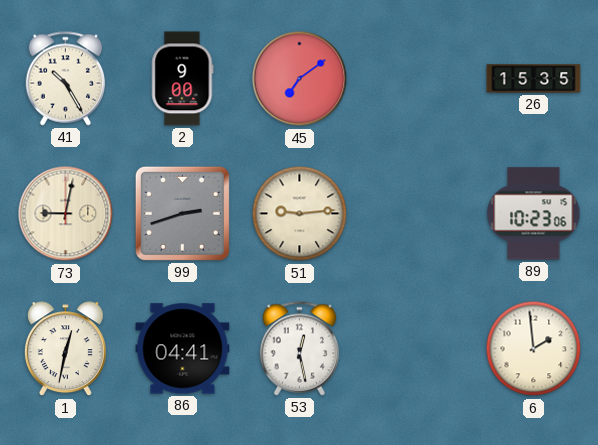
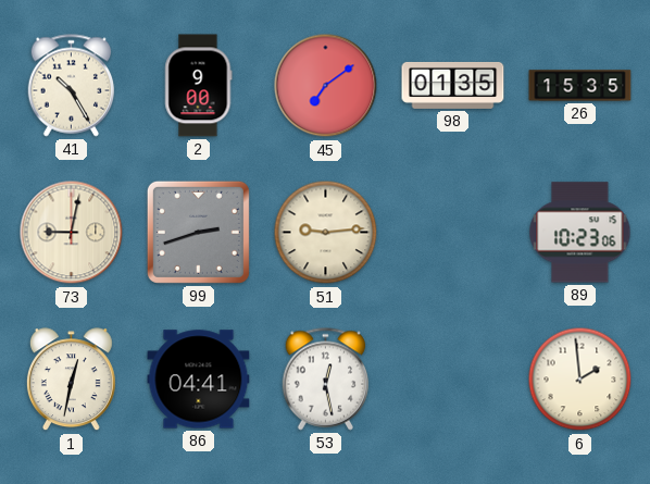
98: none -> 01:35 (453, 85)
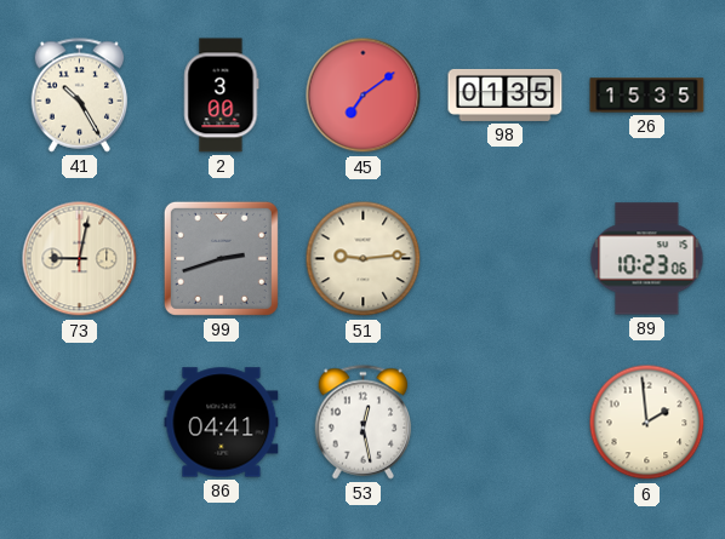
2: 9:00 -> 3:00 (222, 96)
1: 12:32 -> none (71, 380)
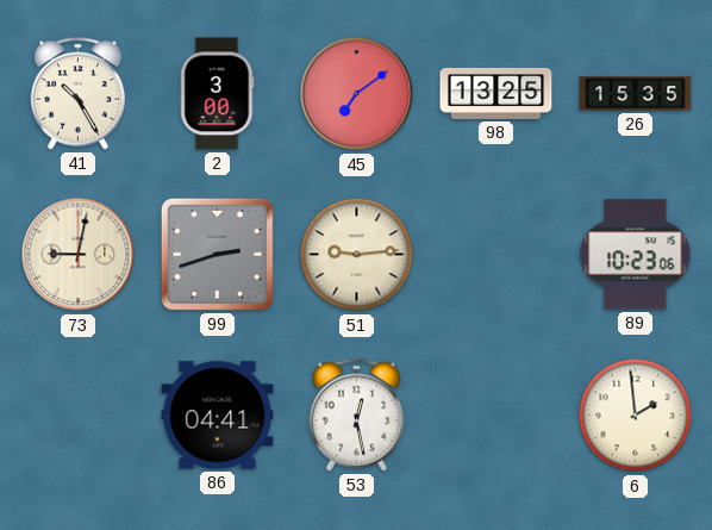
98: 01:35 -> 13:25 (496, 93)
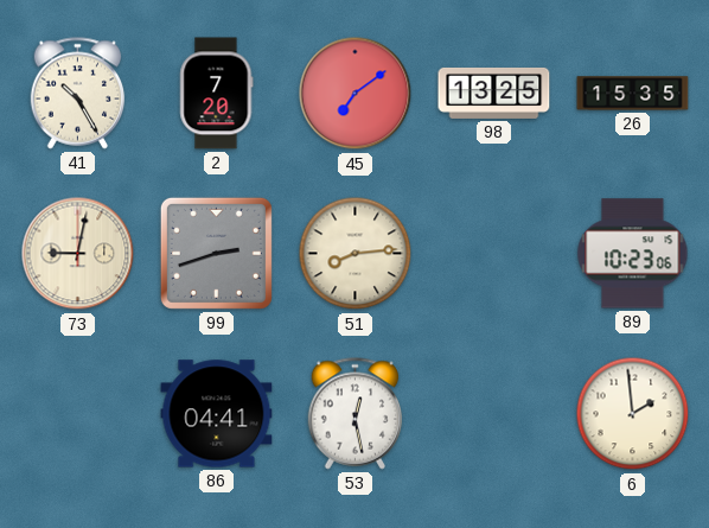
2: 3:00 -> 7:20 (217, 94)
51: 9:14 -> 8:14 (356, 254)
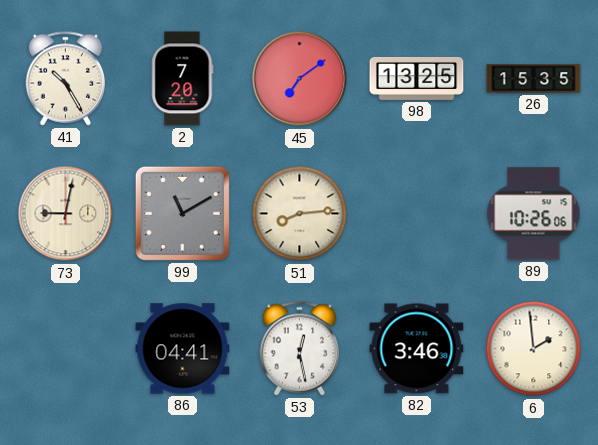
99: 2:42 -> 11:10 (182, 213)
89: 10:23 -> 10:26 (534, 214)
82: none -> 3:46 (417, 349)
